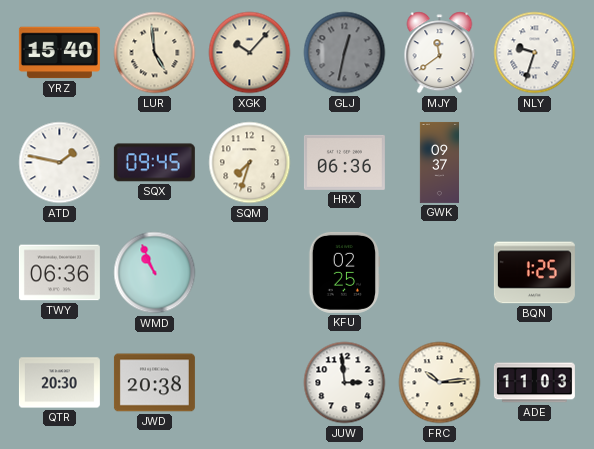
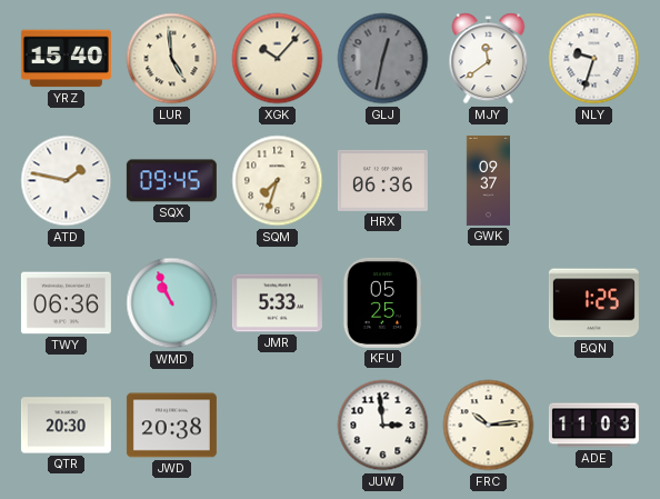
JMR: none -> 5:33 (277, 303)
KFU: 02:25 -> 05:25 (382, 302)
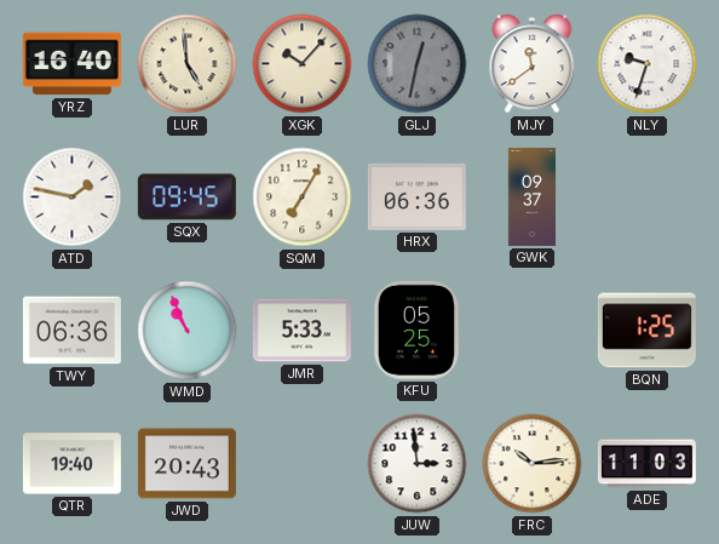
YRZ: 15:40 -> 16:40 (71, 64)
SQM: 7:33 -> 7:05 (303, 197)
QTR: 20:30 -> 19:40 (71, 464)
JWD: 20:38 -> 20:43 (186, 464)
